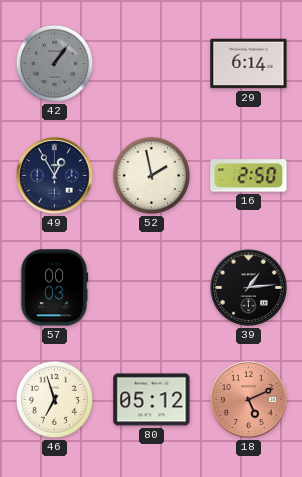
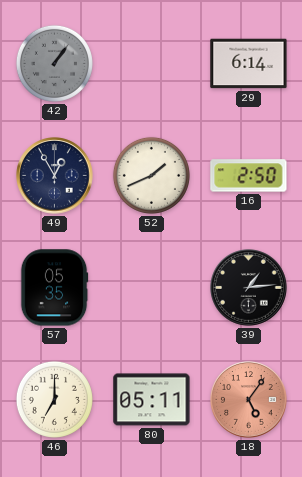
52: 1:58 -> 1:41 (151, 175)
57: 00:03 -> 05:35 (54, 288)
46: 6:57 -> 7:00 (54, 399)
80: 05:12 -> 05:11 (152, 400)
18: 5:11 -> 5:06 (249, 400)
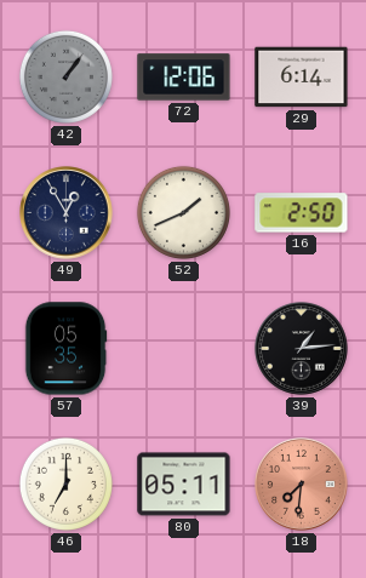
72: none -> 12:06 (184, 78)
18: 5:06 -> 7:31 (302, 485)
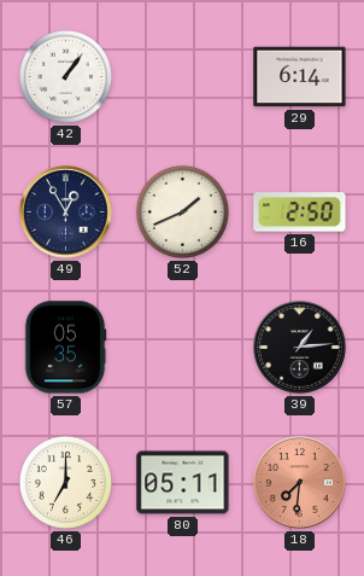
42 dial: grey -> white (65, 76)
72: 12:06 -> none (184, 78)
